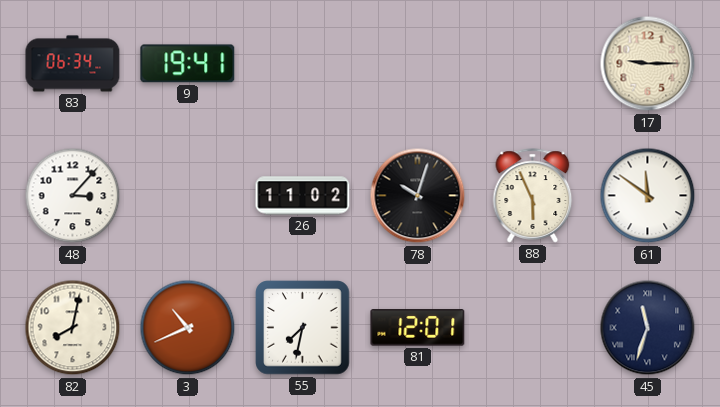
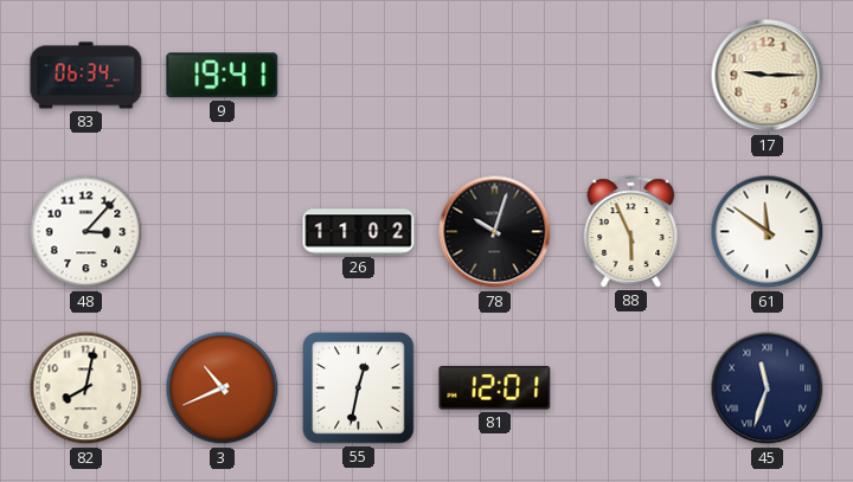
55: 7:32 -> 12:32 (359, 388)
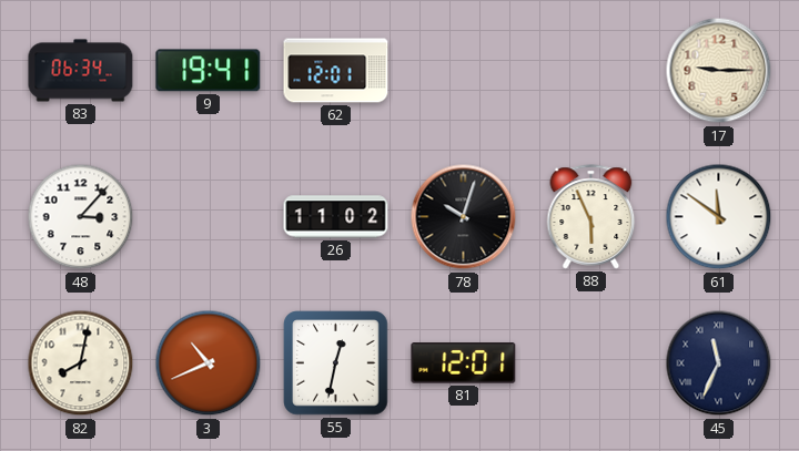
62: none -> 12:01 (336, 71)
45: 11:33 -> 11:34 (719, 363)
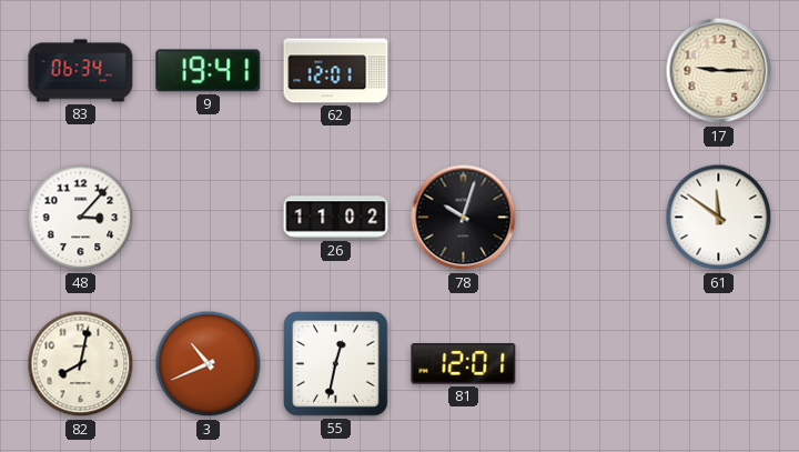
88: 5:56 -> none (591, 217)
45: 11:34 -> none (719, 363)
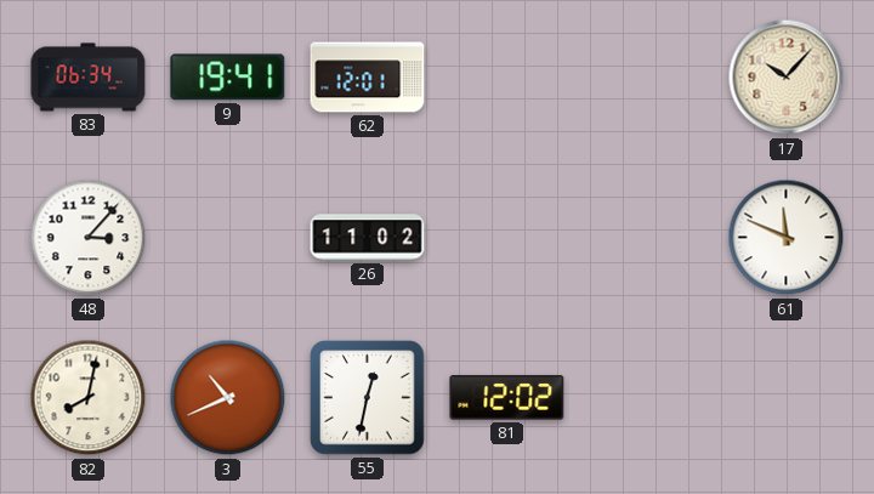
17: 9:15 -> 10:07 (787, 78)
78: 10:03 -> none (464, 218)
61: 11:51 -> 11:49 (787, 238)
81: 12:01 -> 12:02 (507, 398)
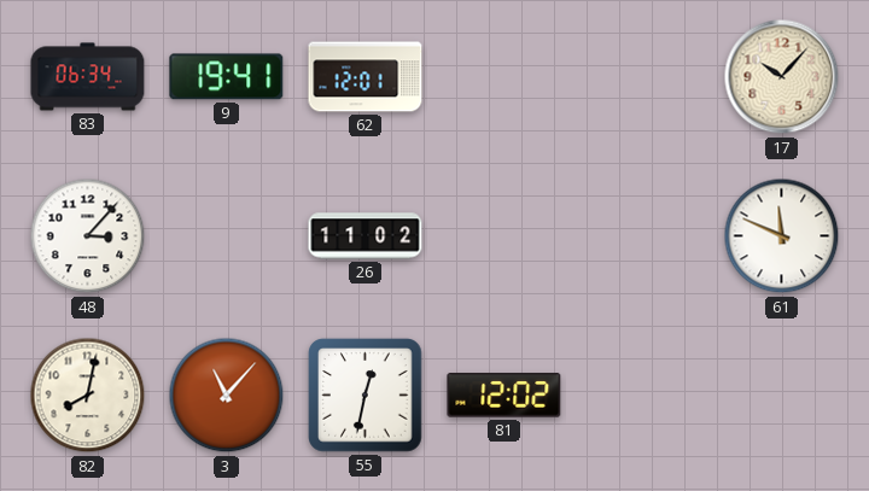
3: 10:41 -> 11:07 (227, 396)
